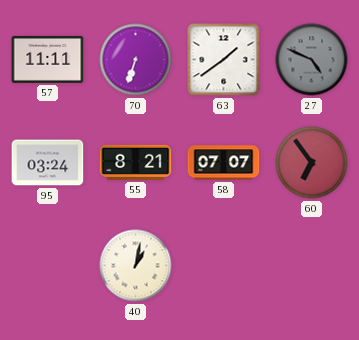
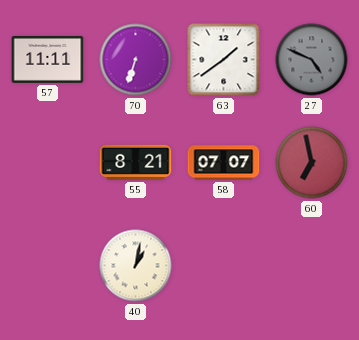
95: 03:24 -> none (48, 163)
60: 6:54 -> 6:58 (312, 163)
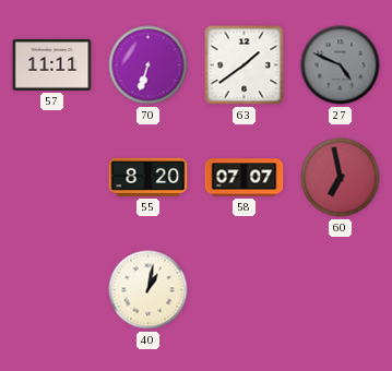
55: 8:21 -> 8:20 (149, 177)
